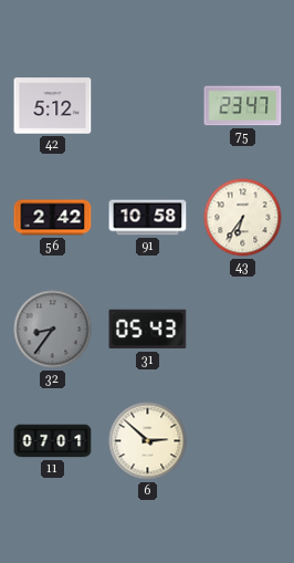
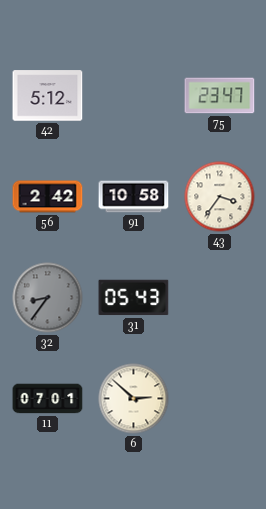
43: 6:36 -> 3:36 (220, 197)
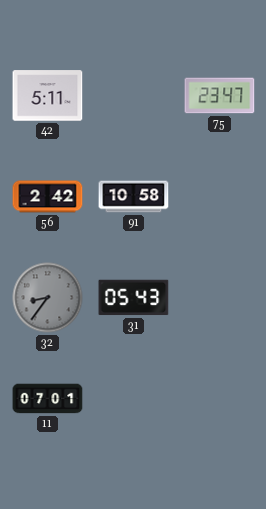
42: 5:12 -> 5:11 (48, 96)
43: 3:36 -> none (220, 197)
6: 2:52 -> none (134, 399)
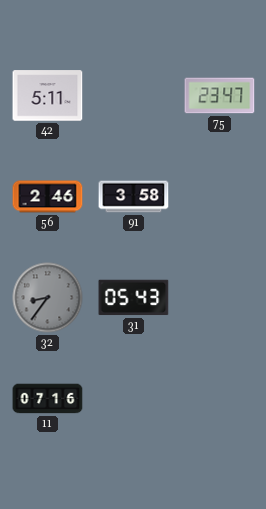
56: 2:42 -> 2:46 (48, 197)
91: 10:58 -> 3:58 (134, 197)
11: 07:01 -> 07:16 (48, 399)
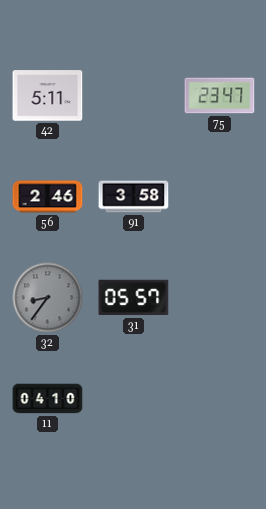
31: 05:43 -> 05:57 (134, 298)
11: 07:16 -> 04:10 (48, 399)
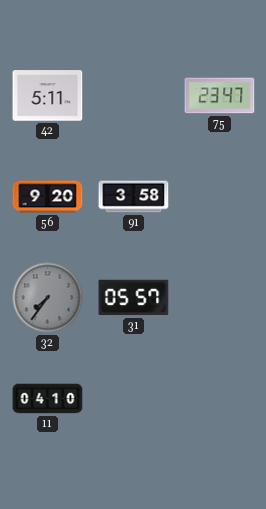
56: 2:46 -> 9:20 (48, 197)
32: 8:36 -> 7:36 (48, 298)
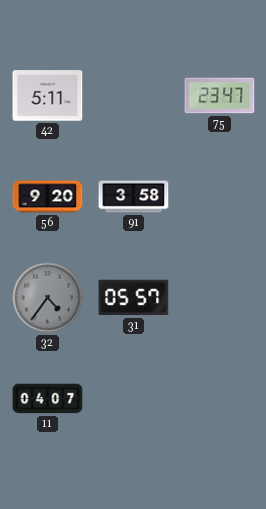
32: 7:36 -> 4:36 (48, 298)
11: 04:10 -> 04:07 (48, 399)
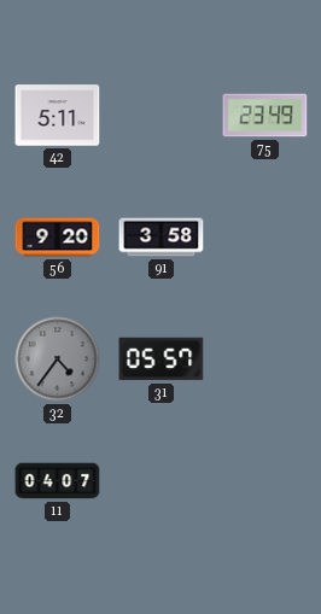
75: 23:47 -> 23:49 (265, 116)
